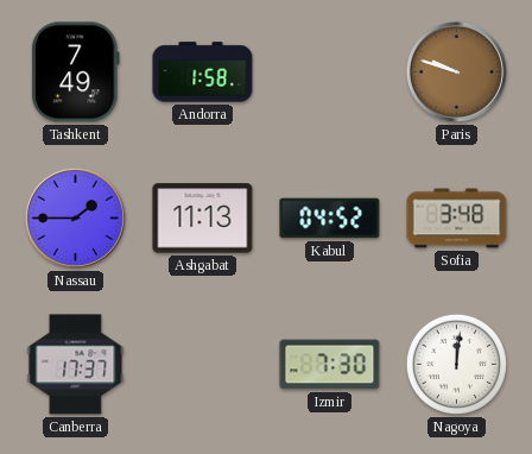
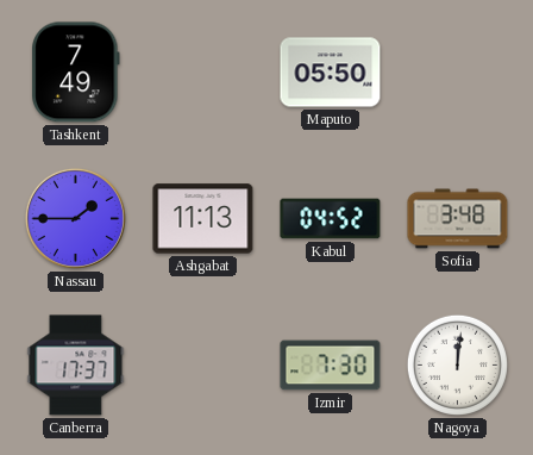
Andorra: 1:58 -> none (203, 72)
Maputo: none -> 05:50 (331, 73)
Paris: 9:48 -> none (456, 71)
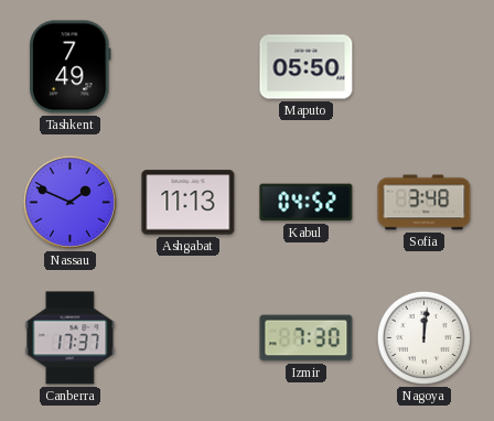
Nassau: 1:45 -> 1:49 (69, 202)
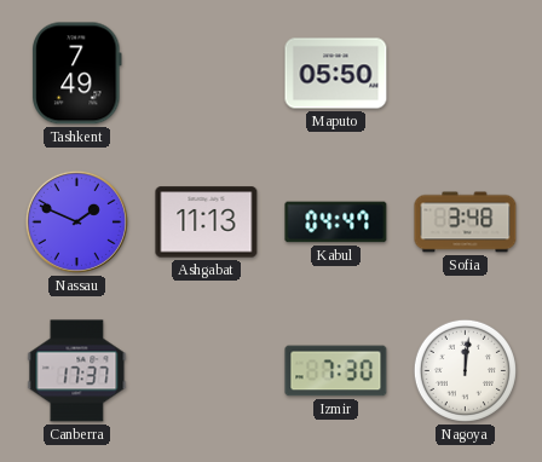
Kabul: 04:52 -> 04:47 (336, 223)
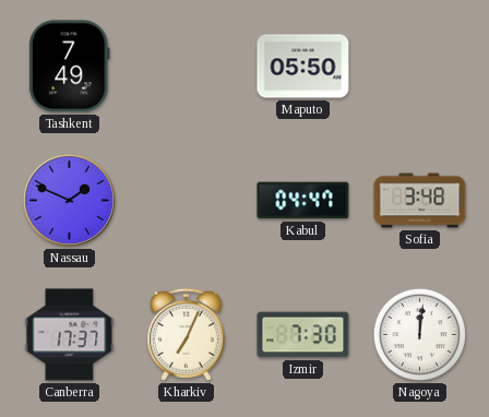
Ashgabat: 11:13 -> none (207, 223)
Kharkiv: none -> 7:04 (186, 334)
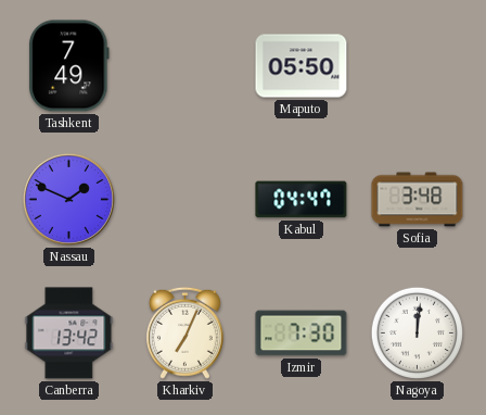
Canberra: 17:37 -> 13:42 (69, 334)
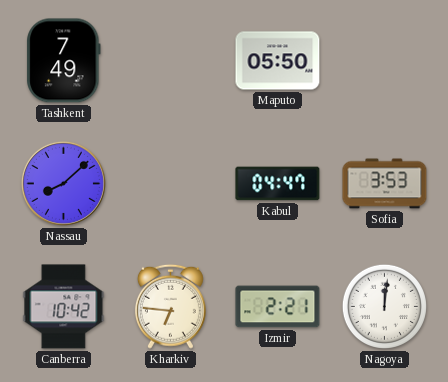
Nassau: 1:49 -> 8:08 (63, 183)
Sofia: 3:48 -> 3:53 (385, 184)
Canberra: 13:42 -> 10:42 (64, 307)
Kharkiv: 7:04 -> 6:46 (170, 306)
Izmir: 7:30 -> 2:21 (278, 307)
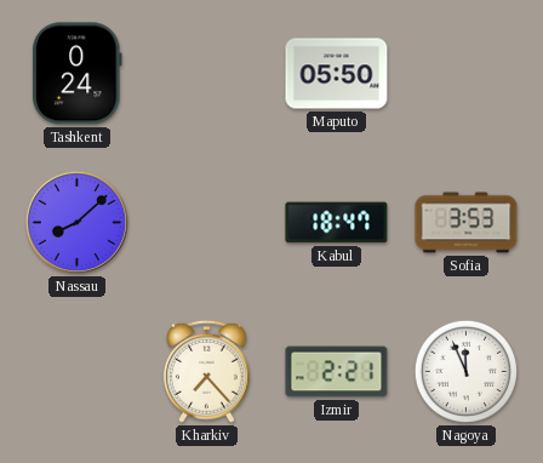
Tashkent: 7:49 -> 0:24 (78, 74)
Kabul: 04:47 -> 18:47 (337, 223)
Canberra: 10:42 -> none (64, 307)
Kharkiv: 6:46 -> 7:23 (206, 371)
Nagoya: 12:01 -> 11:56 (465, 371)
